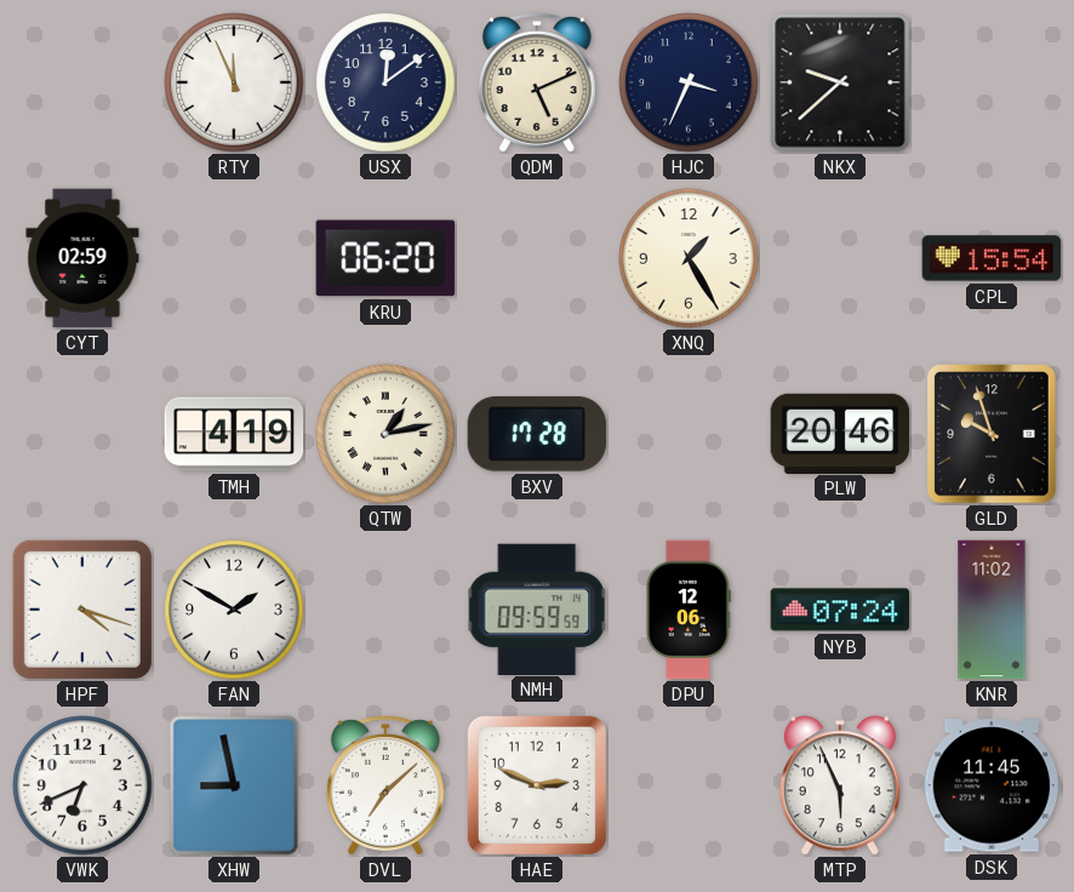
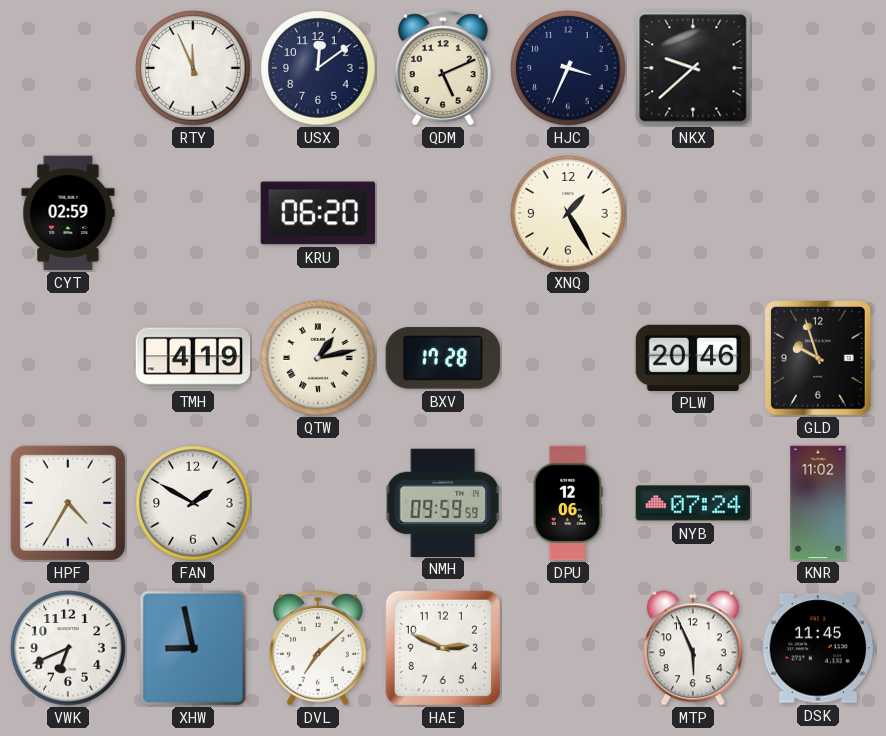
CPL: 15:54 -> none (992, 258)
HPF: 4:18 -> 4:35 (68, 503)
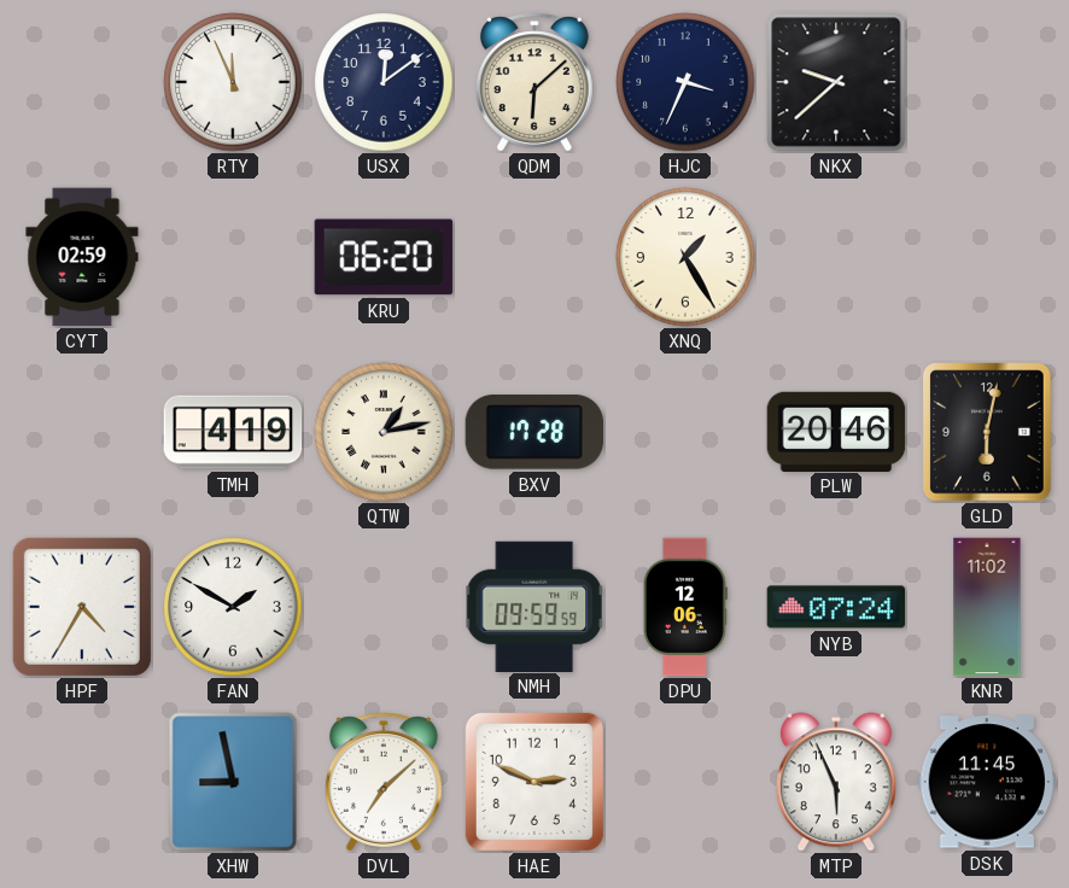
QDM: 5:11 -> 6:08 (534, 82)
GLD: 9:57 -> 6:02 (987, 432)
VWK: 6:41 -> none (68, 648)
